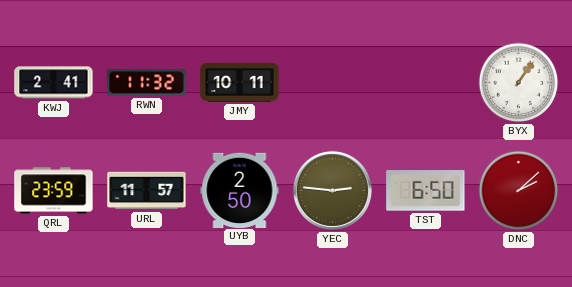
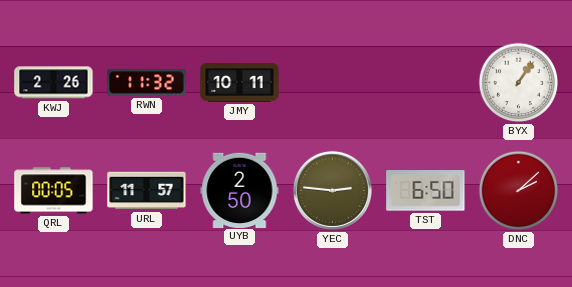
KWJ: 2:41 -> 2:26 (54, 83)
QRL: 23:59 -> 00:05 (54, 191)
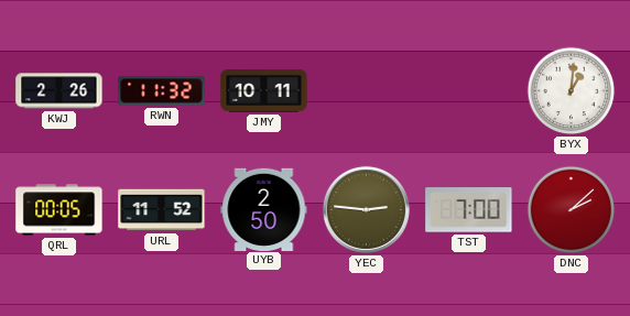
BYX: 1:06 -> 1:01 (572, 91)
URL: 11:57 -> 11:52 (162, 210)
TST: 6:50 -> 7:00 (469, 210)
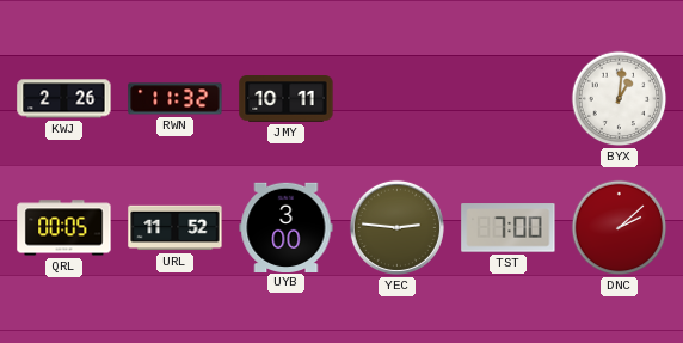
UYB: 2:50 -> 3:00 (287, 227)
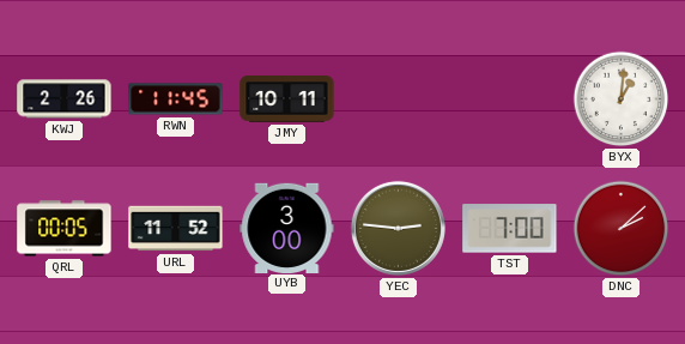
RWN: 11:32 -> 11:45 (176, 99)
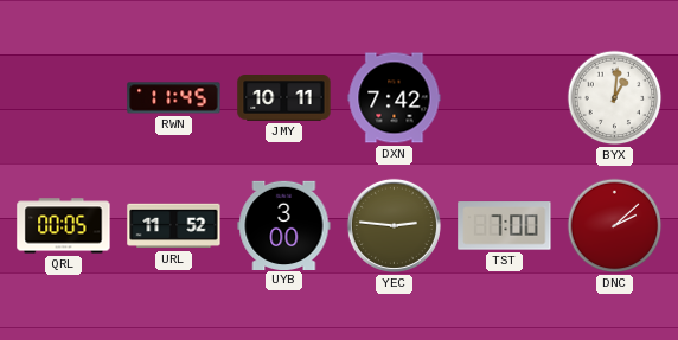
KWJ: 2:26 -> none (65, 99)
DXN: none -> 7:42 (395, 98)
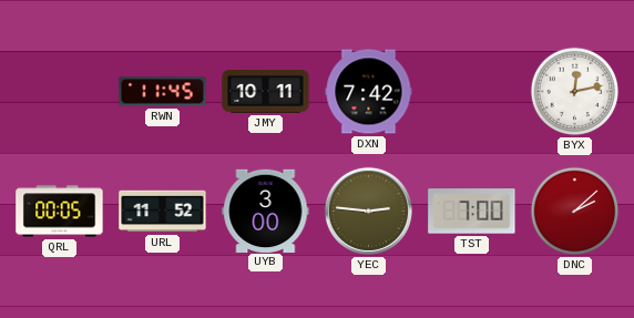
BYX: 1:01 -> 12:13 (575, 92)
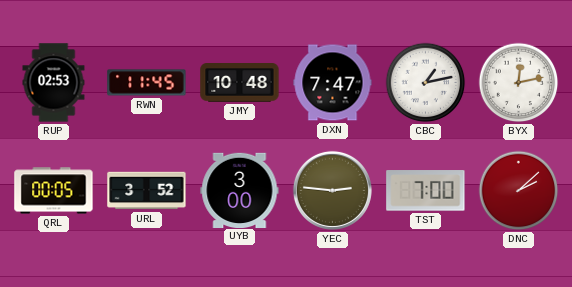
RUP: none -> 02:53 (54, 83)
JMY: 10:11 -> 10:48 (240, 83)
DXN: 7:42 -> 7:47 (333, 83)
CBC: none -> 1:13 (426, 83)
URL: 11:52 -> 3:52 (147, 191)
